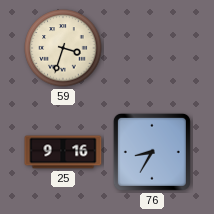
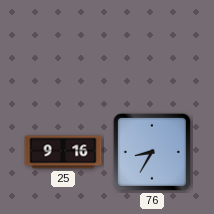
59: 3:33 -> none (63, 48)
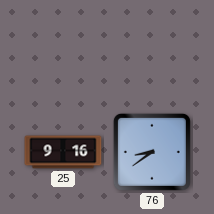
76: 8:35 -> 8:39 (152, 152)
